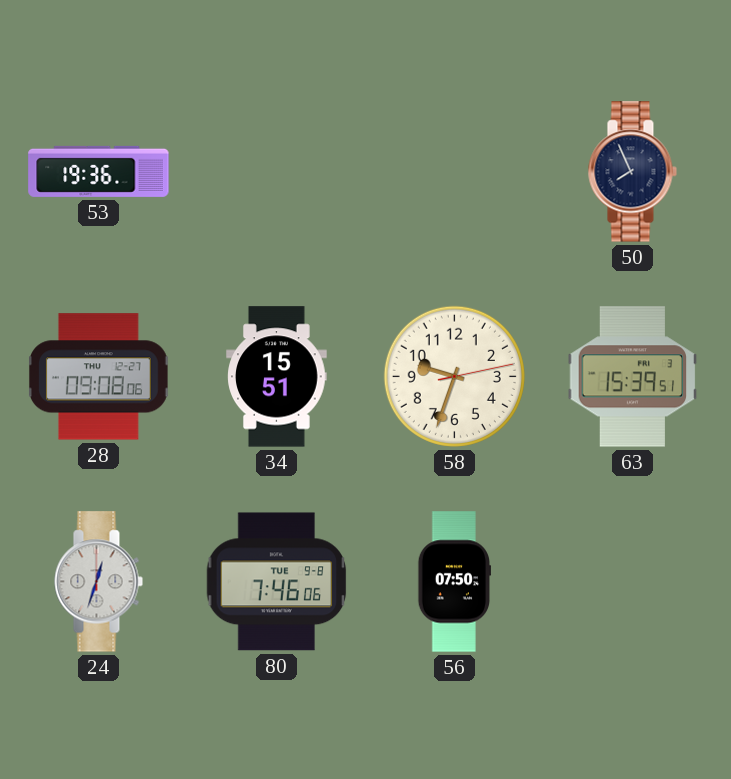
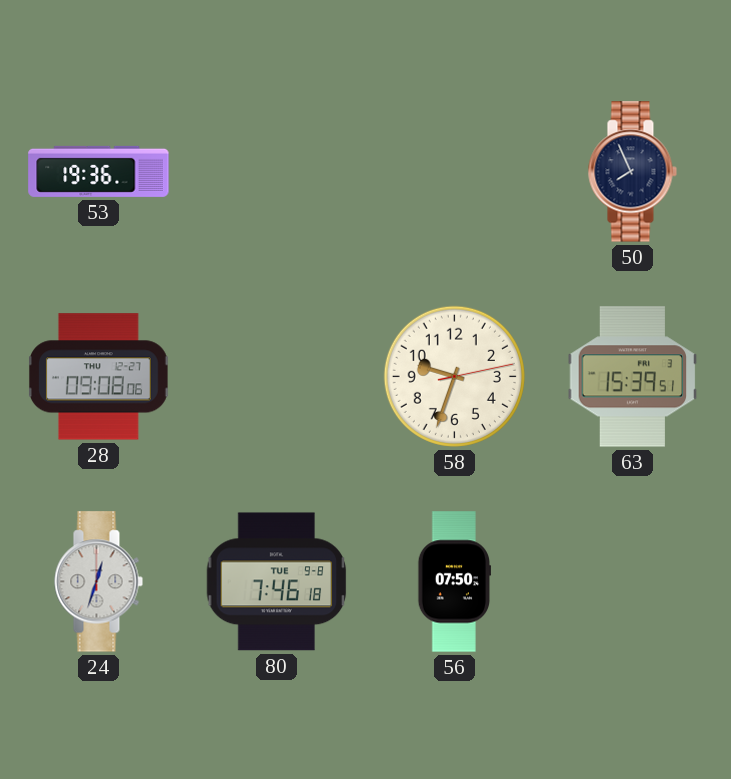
34: 15:51 -> none (277, 377)
80: 7:46:06 -> 7:46:18 (277, 582)
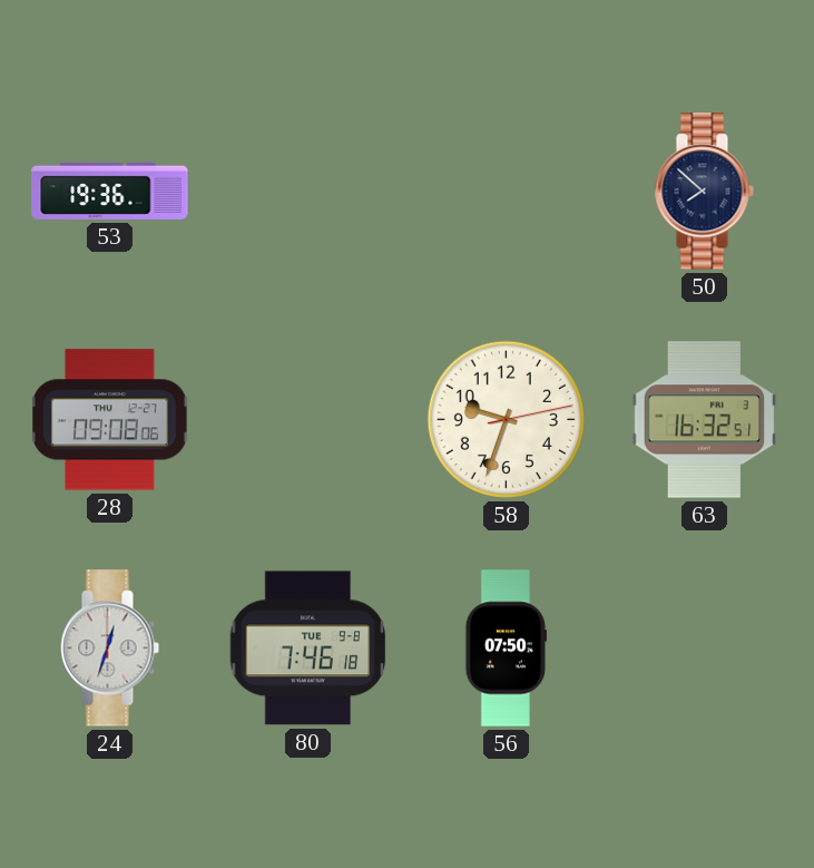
50: 7:56 -> 7:52 (704, 192)
63: 15:39 -> 16:32 (705, 420)
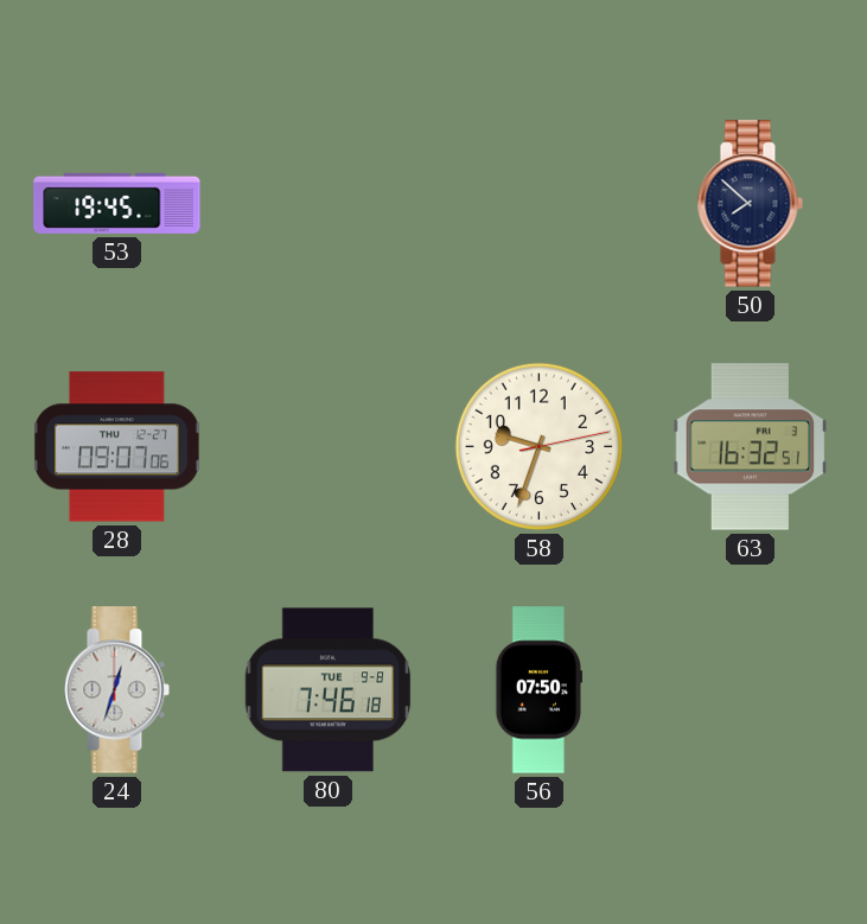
53: 19:36 -> 19:45 (117, 203)
28: 09:08 -> 09:07 (116, 447)
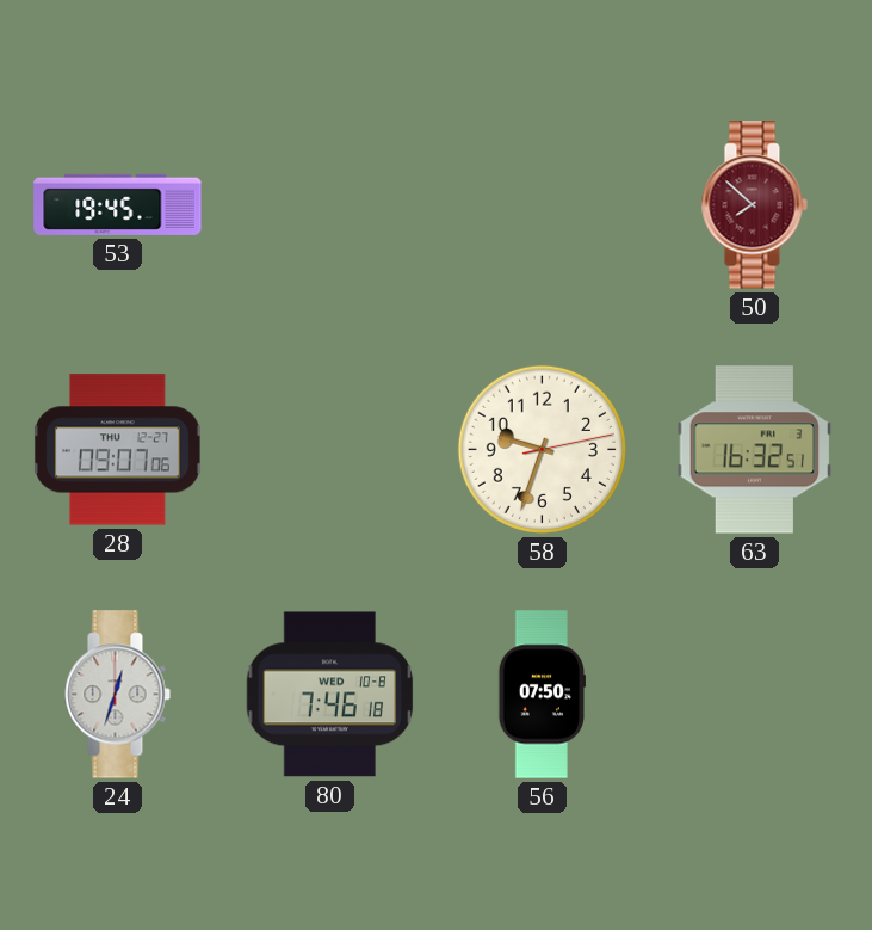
50 dial: navy -> burgundy (754, 205)
80 date: TUE 9-8 -> WED 10-8 (330, 695)
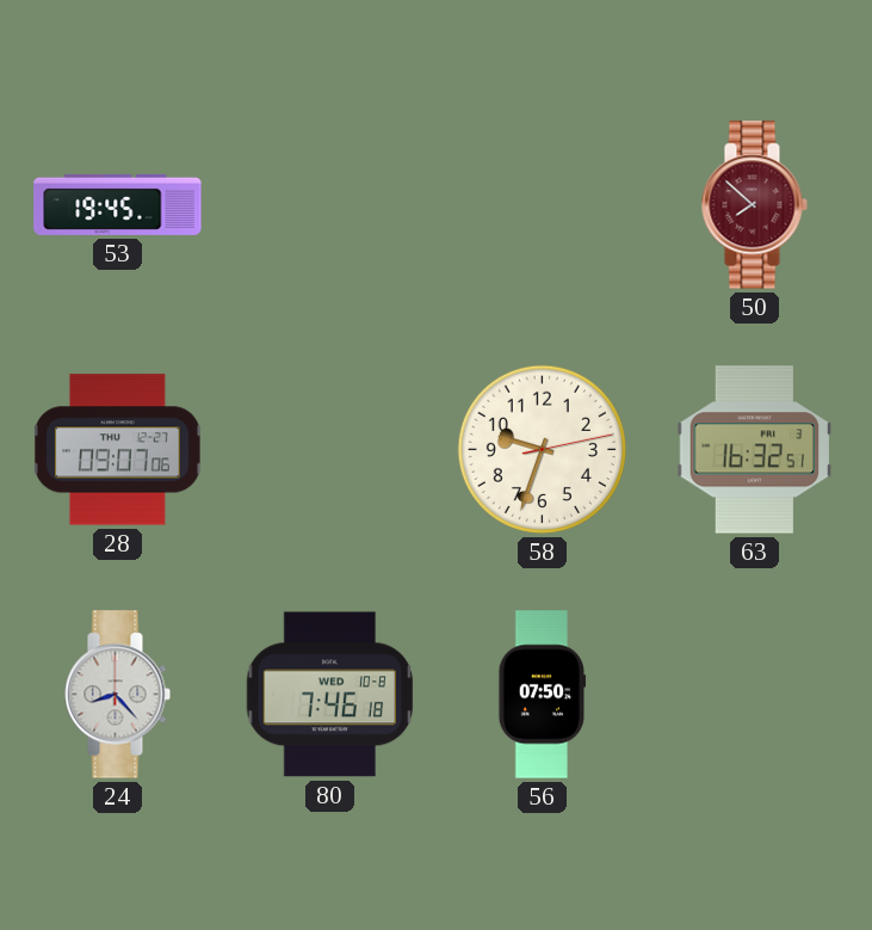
24: 12:33 -> 8:23 (117, 695)
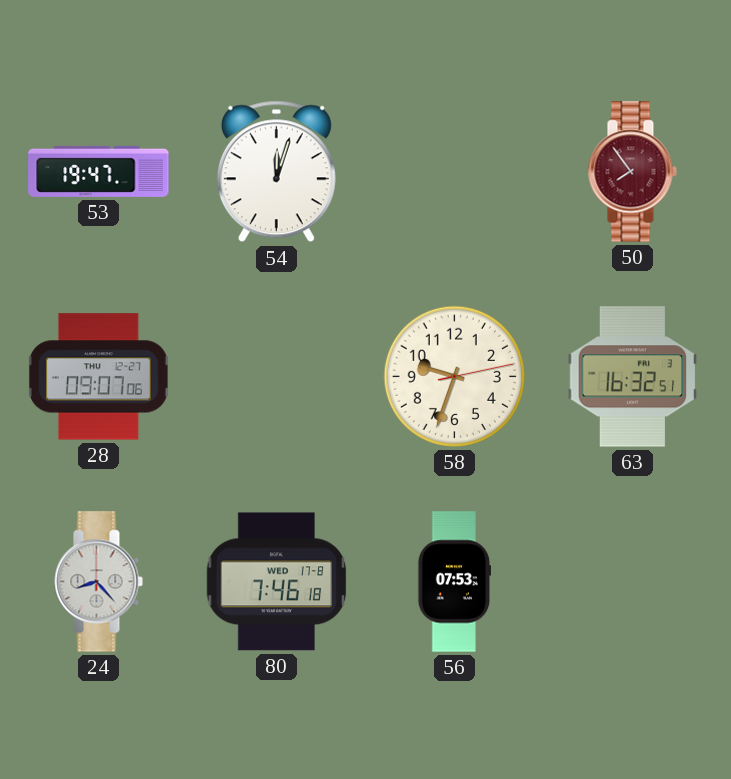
53: 19:45 -> 19:47 (99, 171)
54: none -> 12:03 (276, 172)
50: 7:52 -> 7:54 (632, 172)
80 date: WED 10-8 -> WED 17-8 (277, 582)
56: 07:50 -> 07:53 (454, 582)
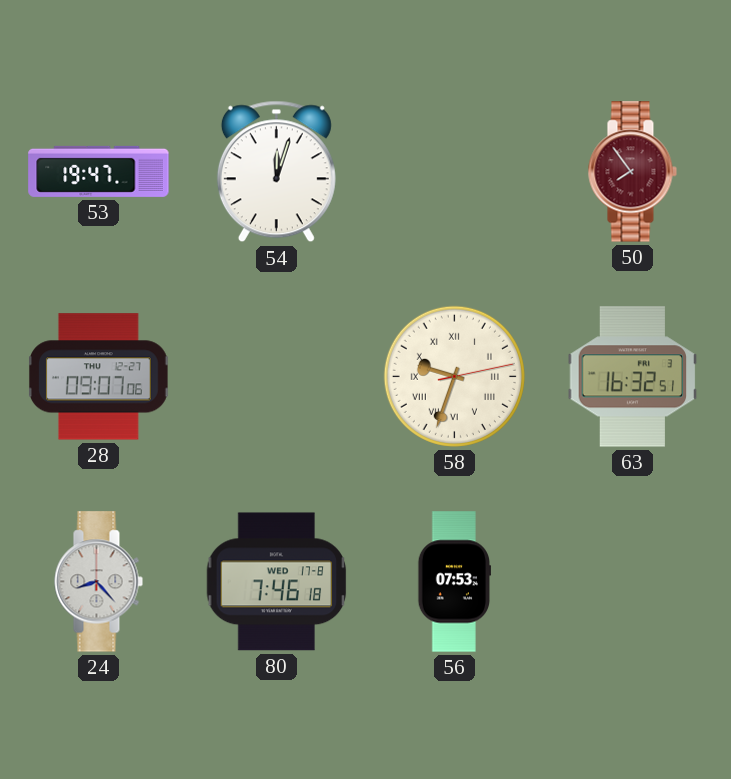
58 numerals: Arabic -> Roman (454, 376)
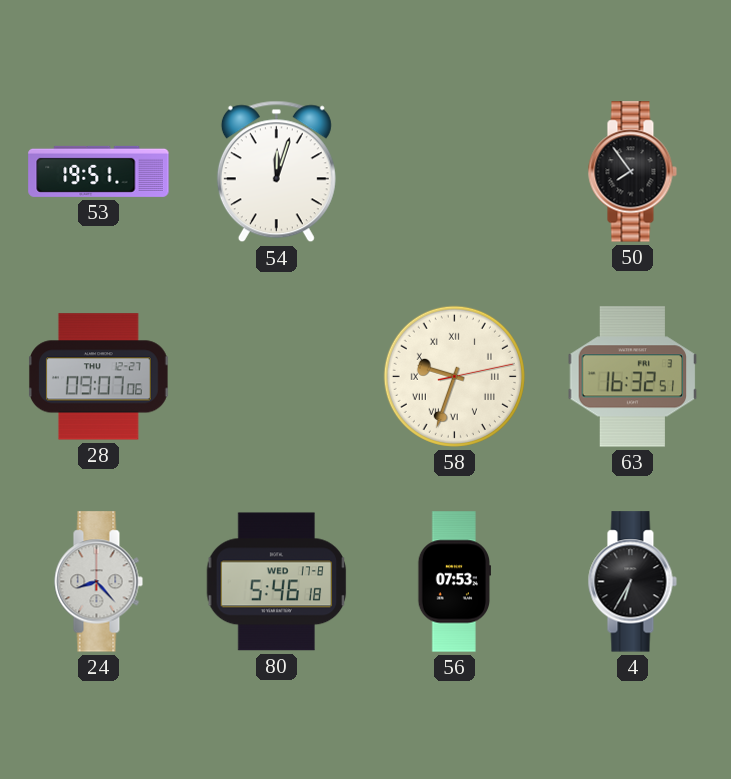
53: 19:47 -> 19:51 (99, 171)
50 dial: burgundy -> black (632, 172)
80: 7:46 -> 5:46 (277, 582)
4: none -> 6:35 (632, 582)
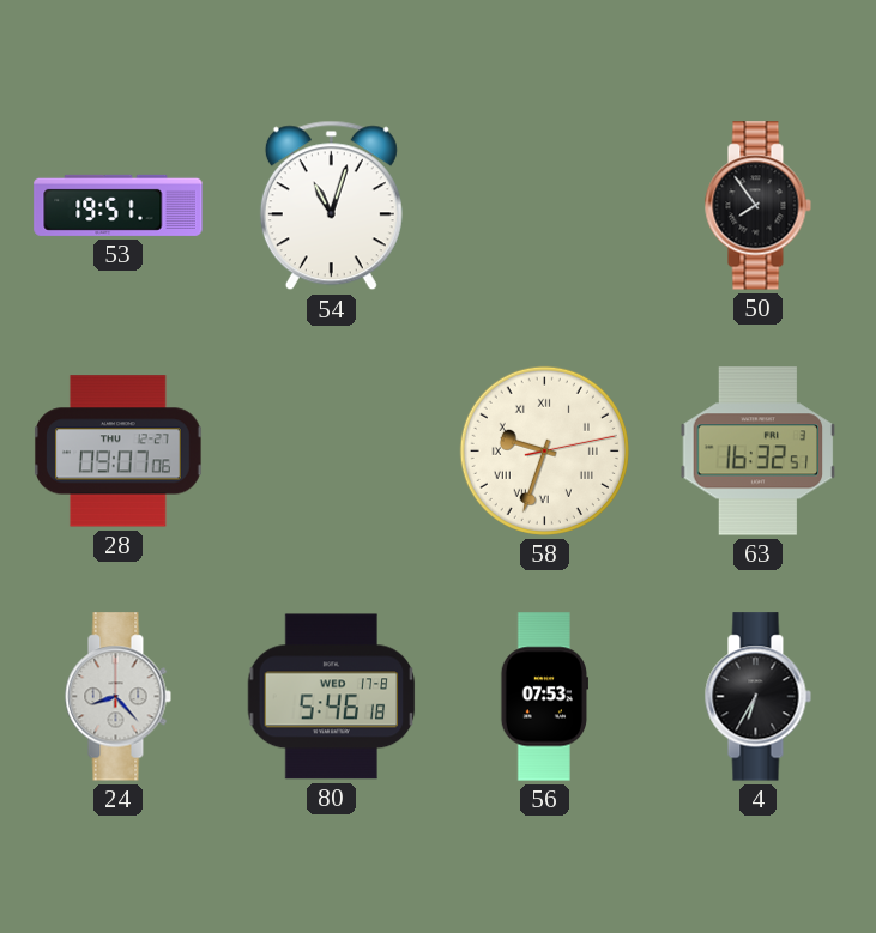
54: 12:03 -> 11:03 (331, 206)
